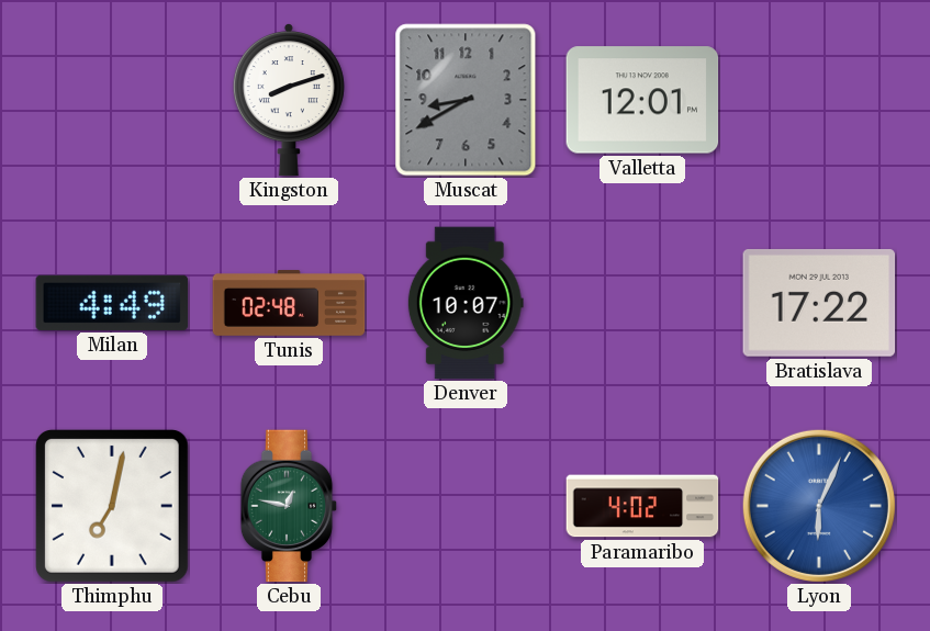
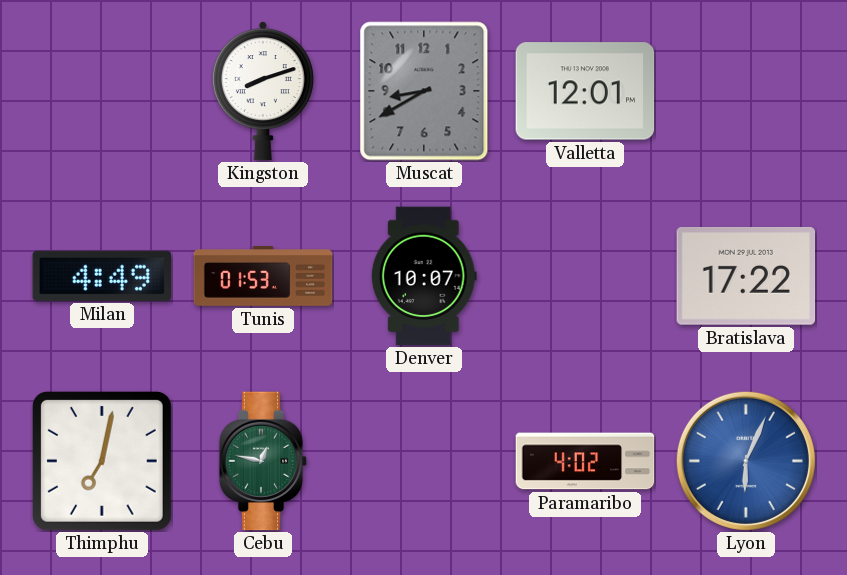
Tunis: 02:48 -> 01:53 (263, 276)
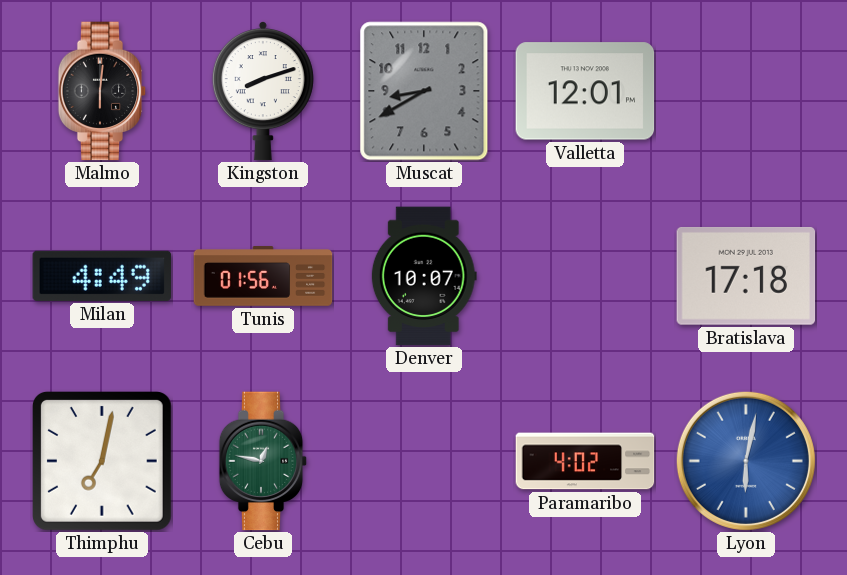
Malmo: none -> 6:01 (102, 91)
Tunis: 01:53 -> 01:56 (263, 276)
Bratislava: 17:22 -> 17:18 (746, 276)
Lyon: 6:04 -> 6:02 (746, 461)
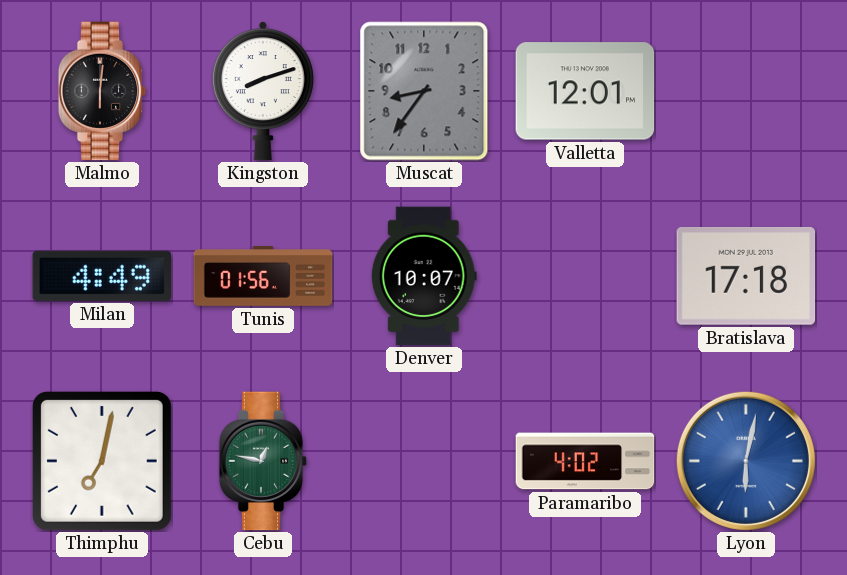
Muscat: 8:40 -> 8:36 (424, 91)
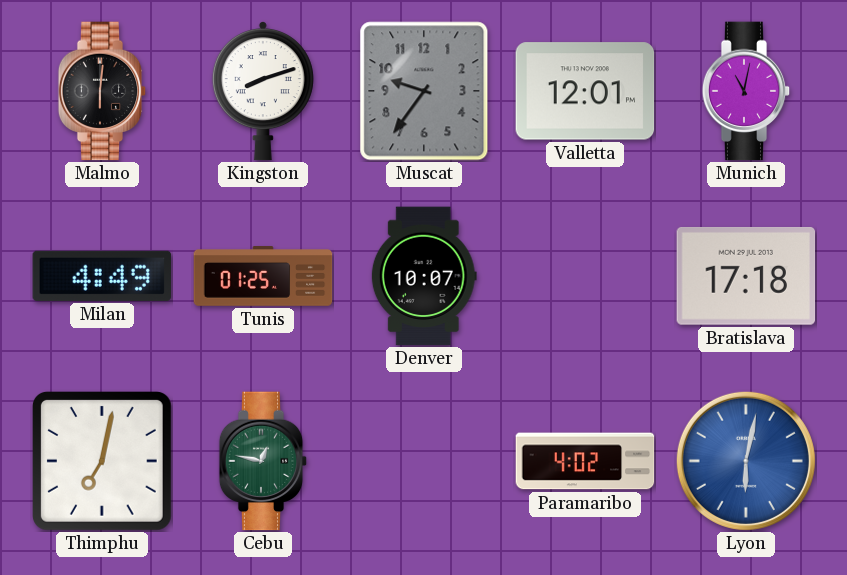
Muscat: 8:36 -> 9:36 (424, 91)
Munich: none -> 11:02 (746, 91)
Tunis: 01:56 -> 01:25 (263, 276)
